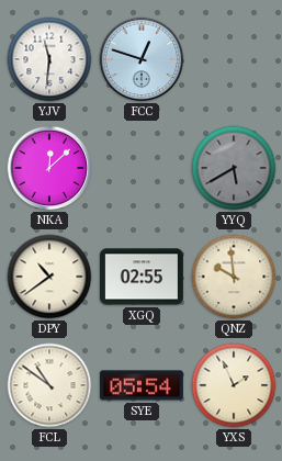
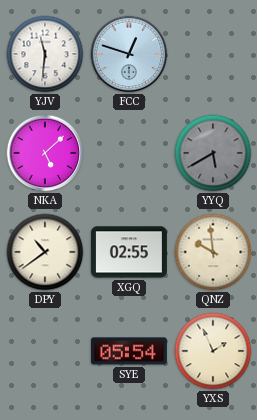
NKA: 12:08 -> 5:08 (45, 153)
FCL: 10:51 -> none (49, 385)
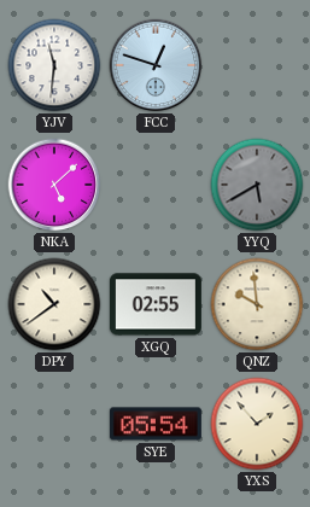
YXS: 1:56 -> 1:53 (257, 424)
